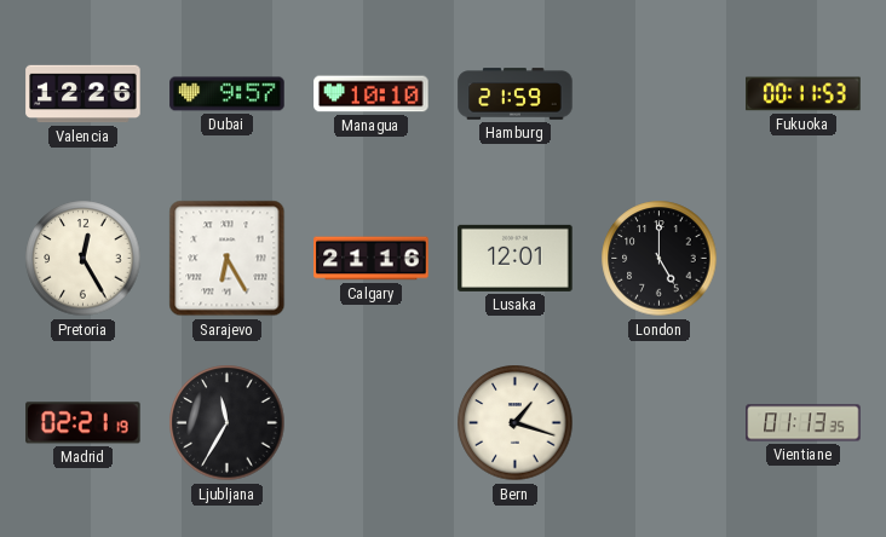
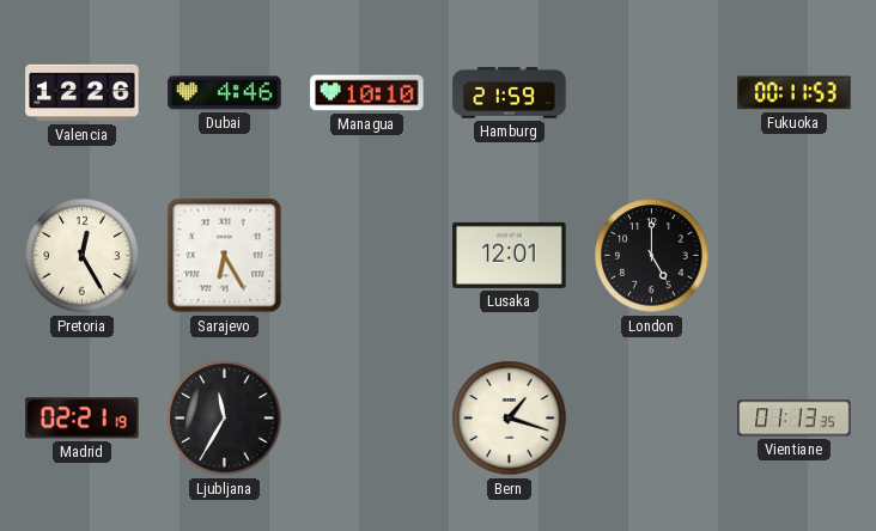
Dubai: 9:57 -> 4:46 (225, 93)
Calgary: 21:16 -> none (372, 259)
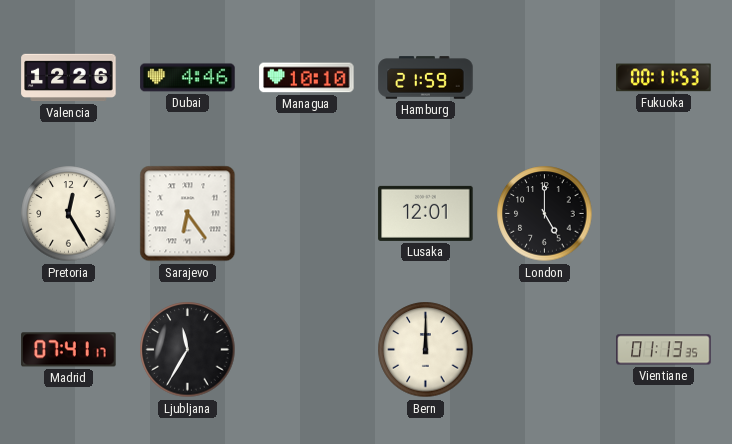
Sarajevo: 6:25 -> 6:24 (188, 214)
Madrid: 02:21 -> 07:41 (69, 350)
Bern: 1:18 -> 12:00 (426, 350)
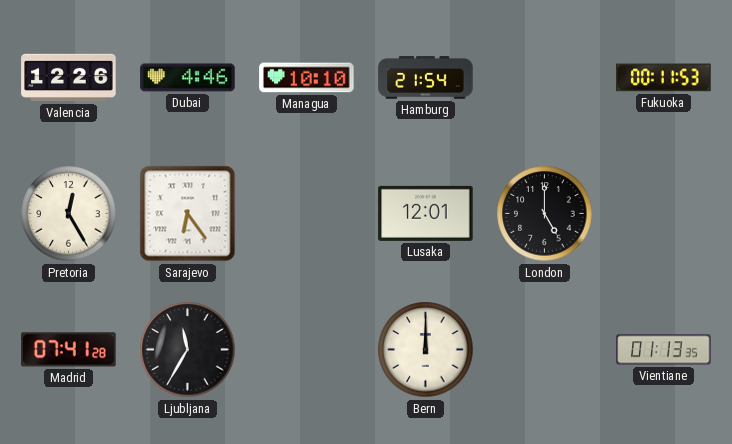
Hamburg: 21:59 -> 21:54 (426, 78)
Madrid: 07:41:17 -> 07:41:28 (69, 350)
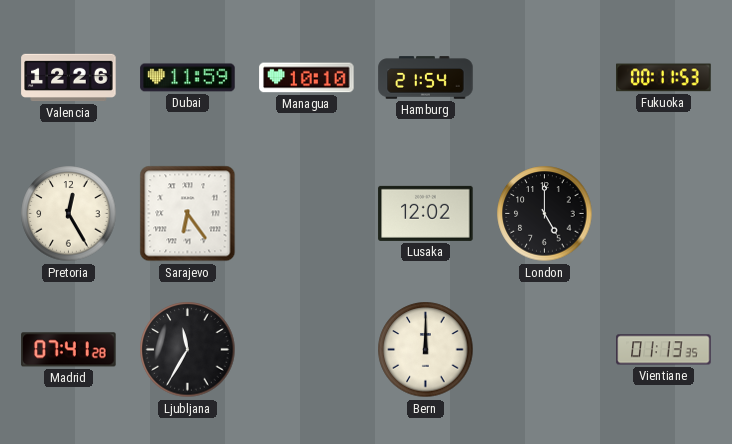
Dubai: 4:46 -> 11:59 (188, 78)
Lusaka: 12:01 -> 12:02 (426, 213)
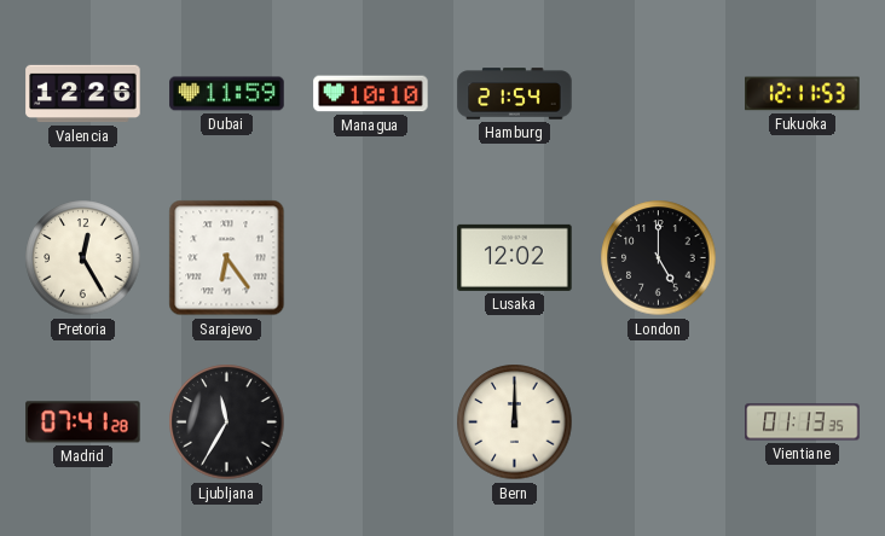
Fukuoka: 00:11 -> 12:11 (803, 94)
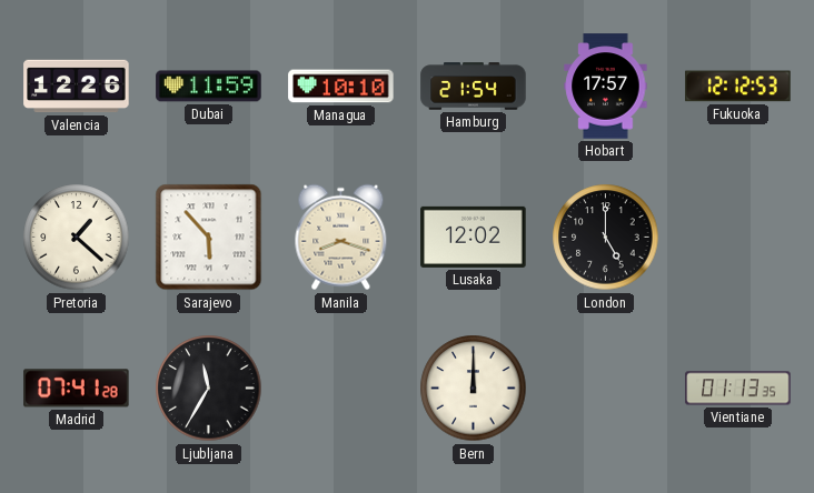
Hobart: none -> 17:57 (606, 87)
Fukuoka: 12:11 -> 12:12 (738, 87)
Pretoria: 12:25 -> 1:22 (77, 238)
Sarajevo: 6:24 -> 5:53 (209, 238)
Manila: none -> 8:18 (341, 238)
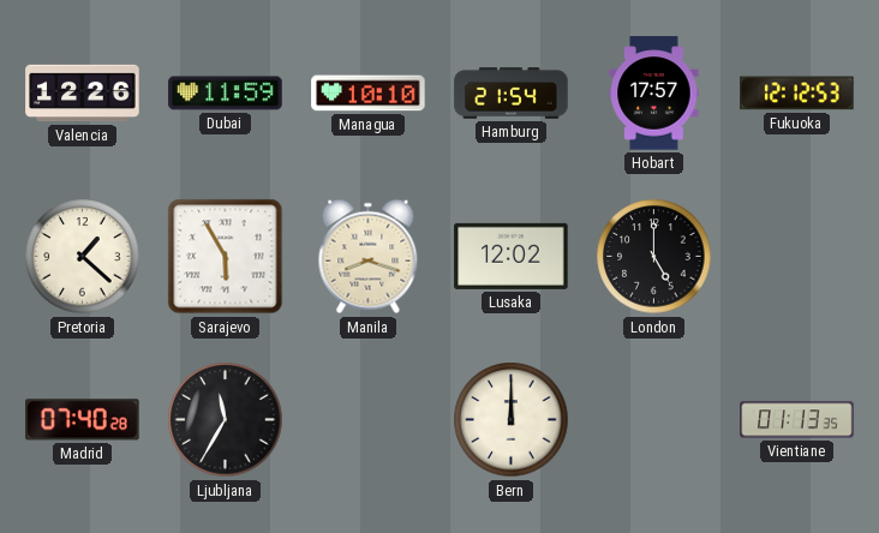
Sarajevo: 5:53 -> 5:55 (226, 257)
Madrid: 07:41 -> 07:40 (83, 420)
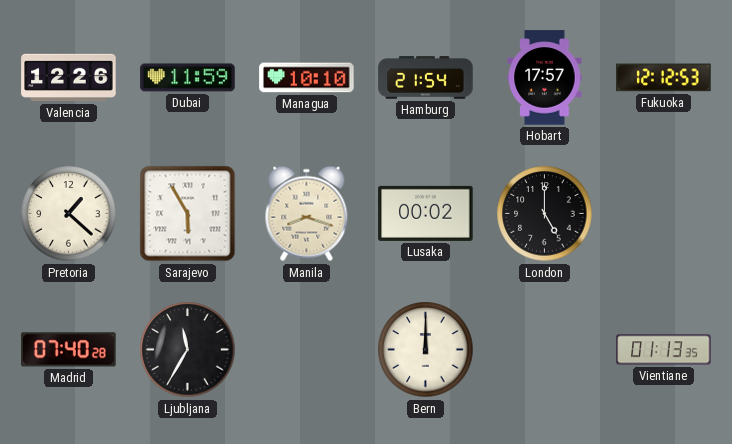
Lusaka: 12:02 -> 00:02 (426, 213)
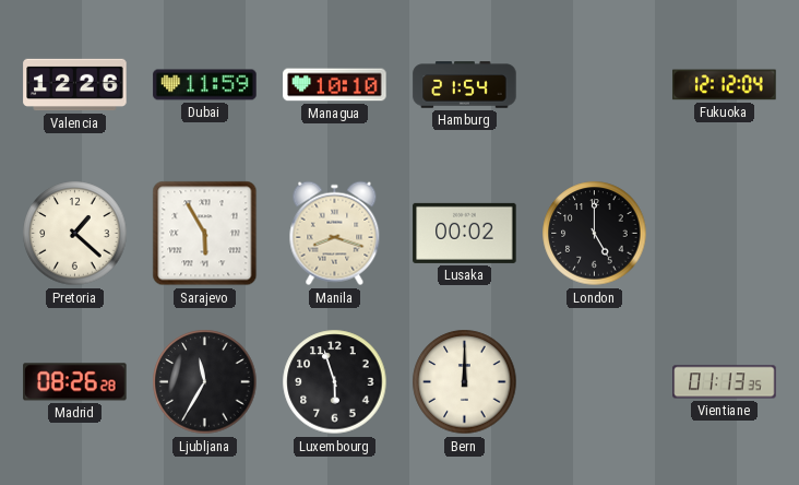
Hobart: 17:57 -> none (545, 78)
Fukuoka: 12:12:53 -> 12:12:04 (725, 85)
Madrid: 07:40 -> 08:26 (75, 382)
Luxembourg: none -> 5:57 (335, 382)
